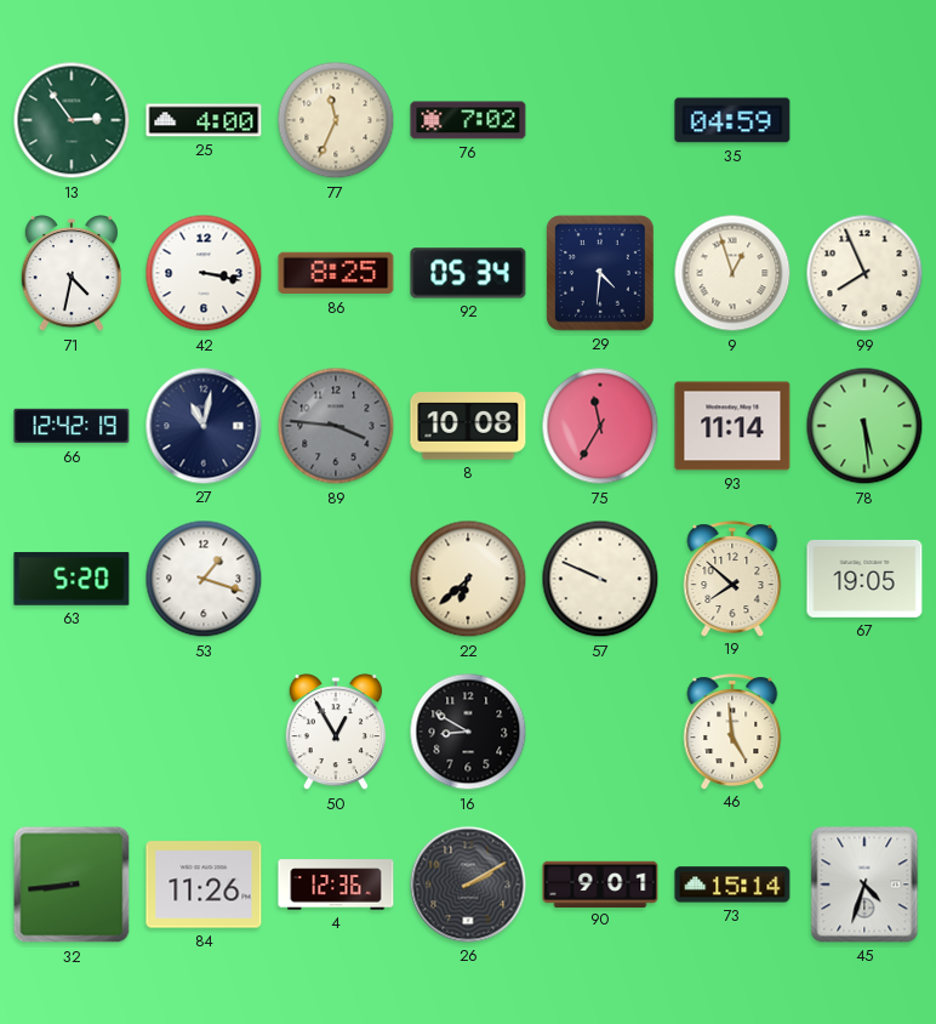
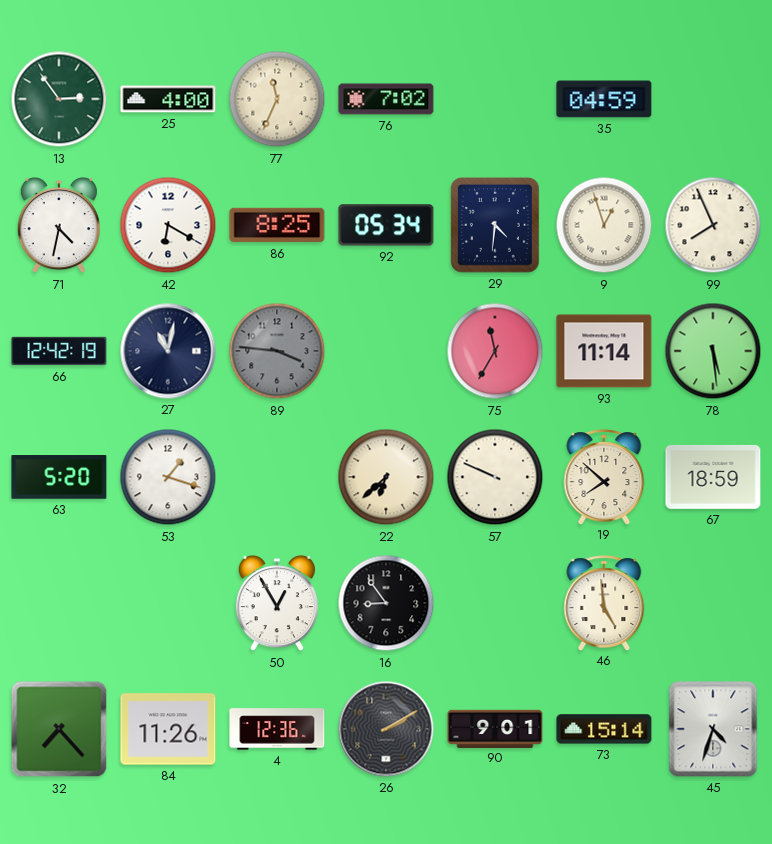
42: 3:17 -> 6:20 (168, 225)
8: 10:08 -> none (468, 426)
67: 19:05 -> 18:59 (713, 477)
16: 8:50 -> 8:54 (386, 603)
32: 8:44 -> 7:23 (59, 729)
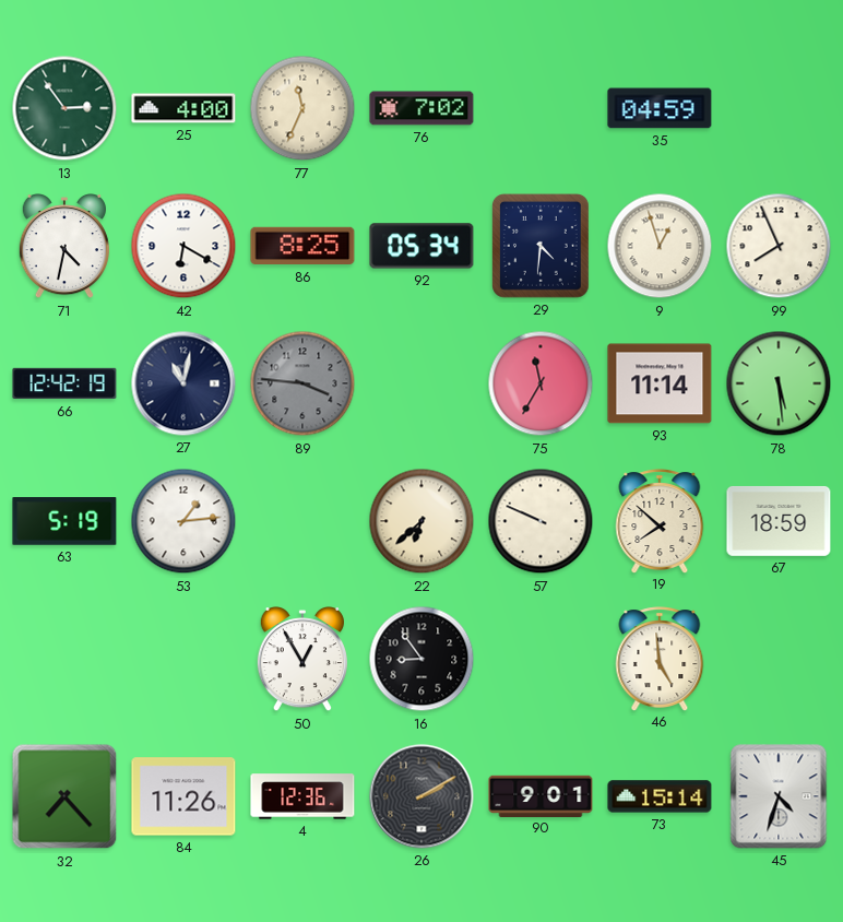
63: 5:20 -> 5:19 (64, 521)
53: 1:18 -> 1:14 (183, 521)
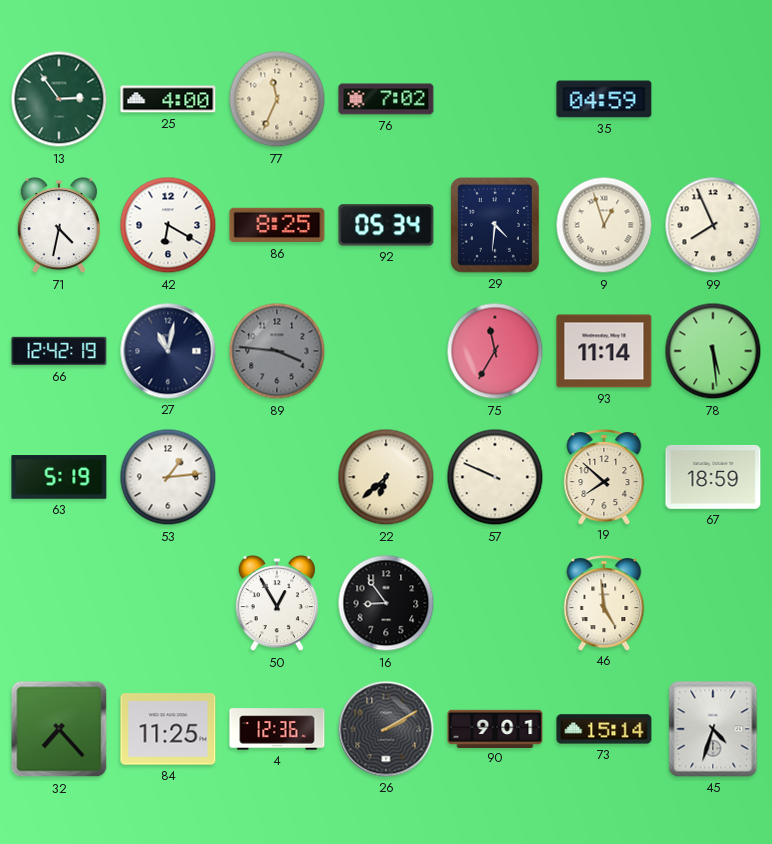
84: 11:26 -> 11:25 (168, 729)
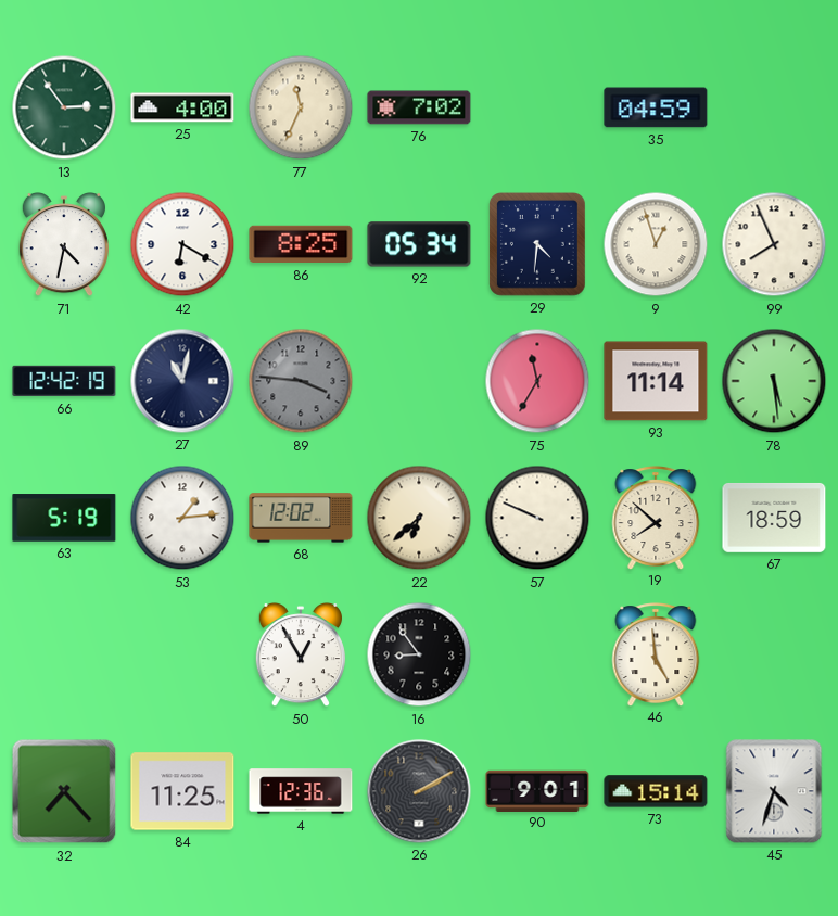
68: none -> 12:02 (301, 518)
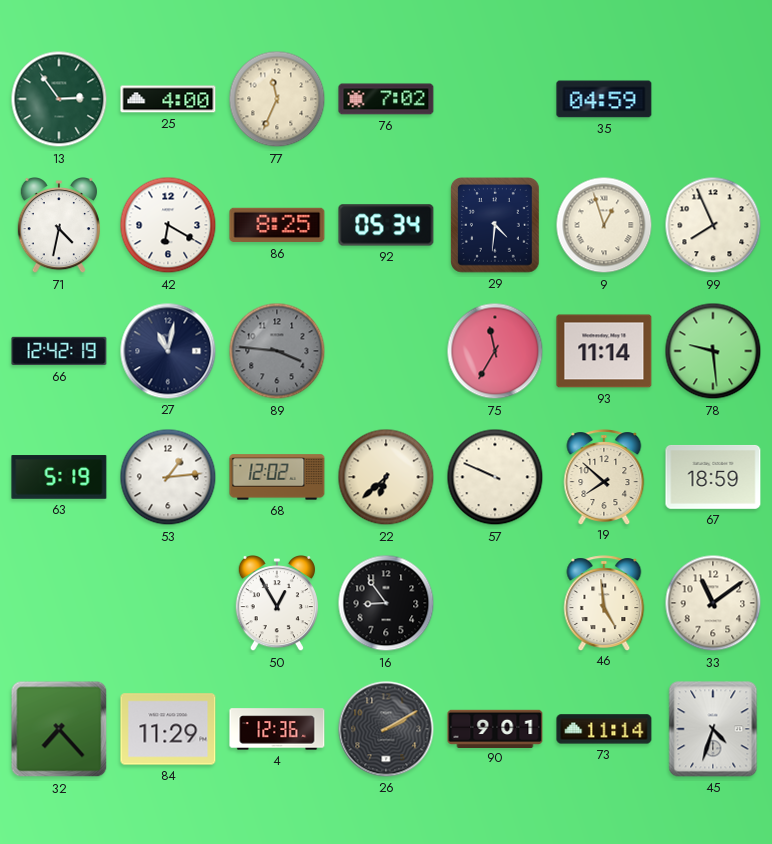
78: 5:29 -> 9:29 (713, 351)
33: none -> 11:09 (713, 603)
84: 11:25 -> 11:29 (168, 729)
73: 15:14 -> 11:14 (604, 729)
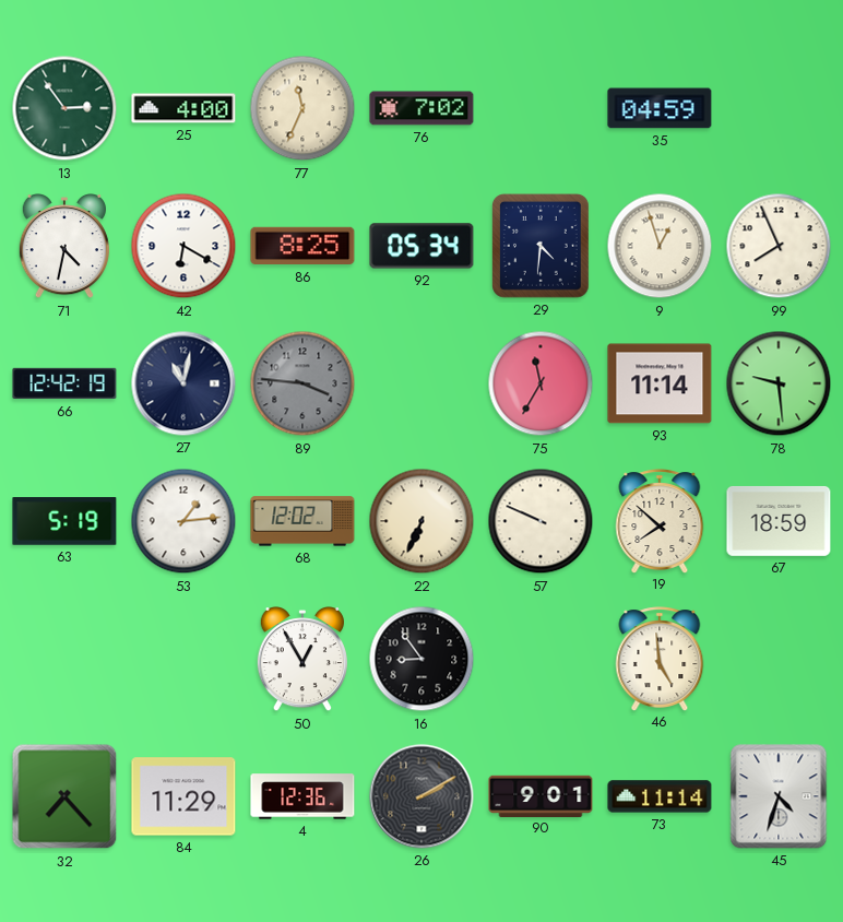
22: 6:38 -> 6:34 (422, 521)
33: 11:09 -> none (713, 603)
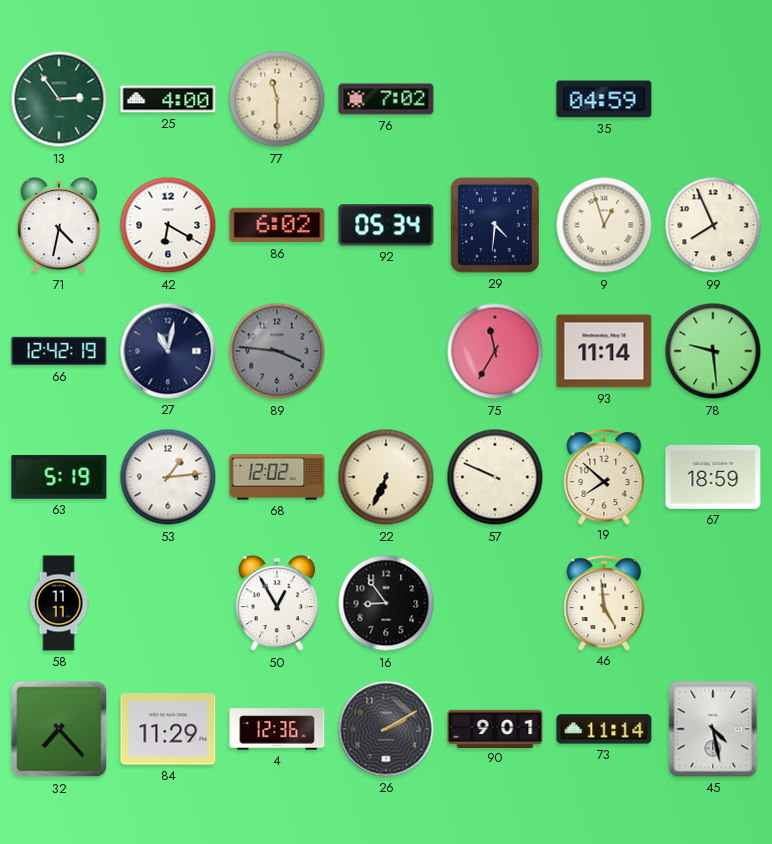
77: 11:34 -> 11:30 (277, 99)
86: 8:25 -> 6:02 (277, 225)
58: none -> 11:11 (59, 603)
45: 4:33 -> 4:28 (713, 729)
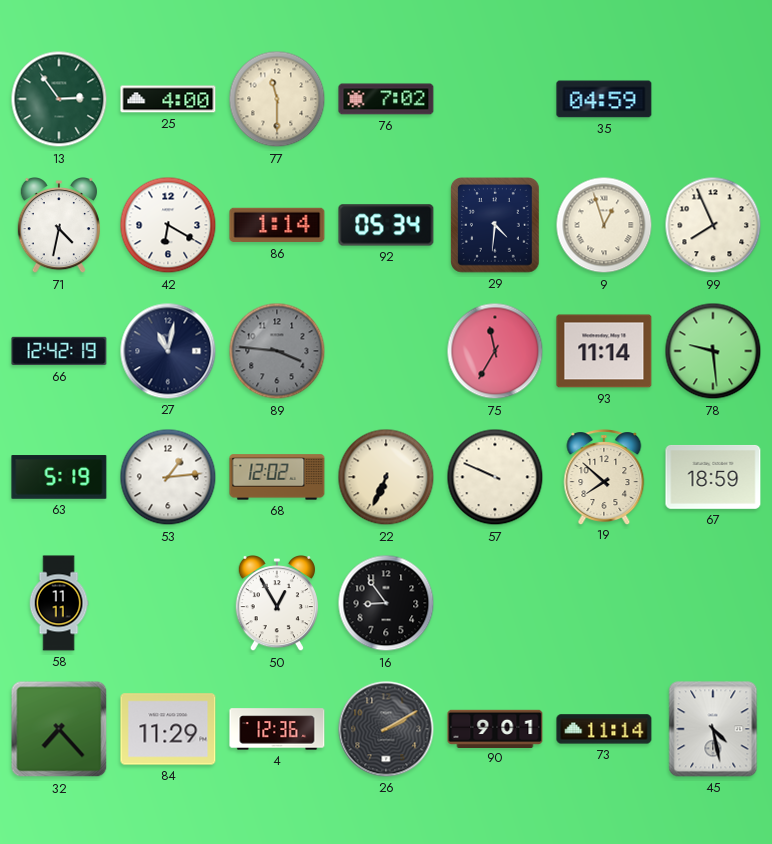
86: 6:02 -> 1:14 (277, 225)
46: 4:59 -> none (604, 603)
